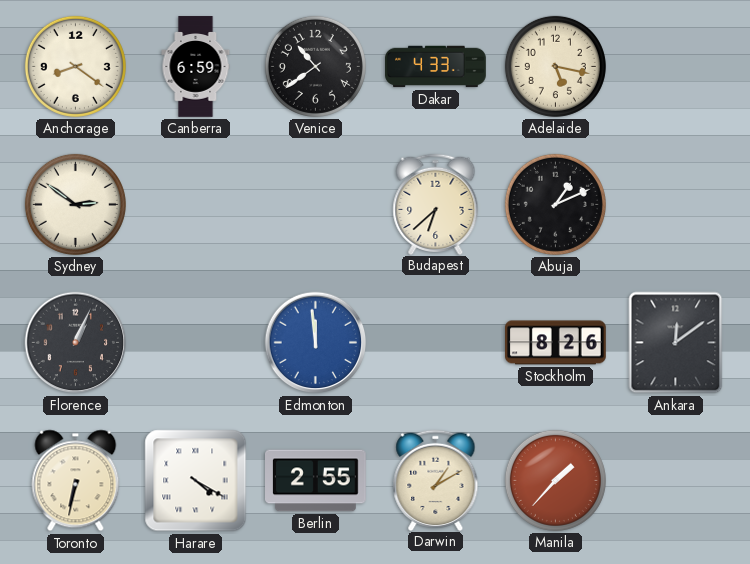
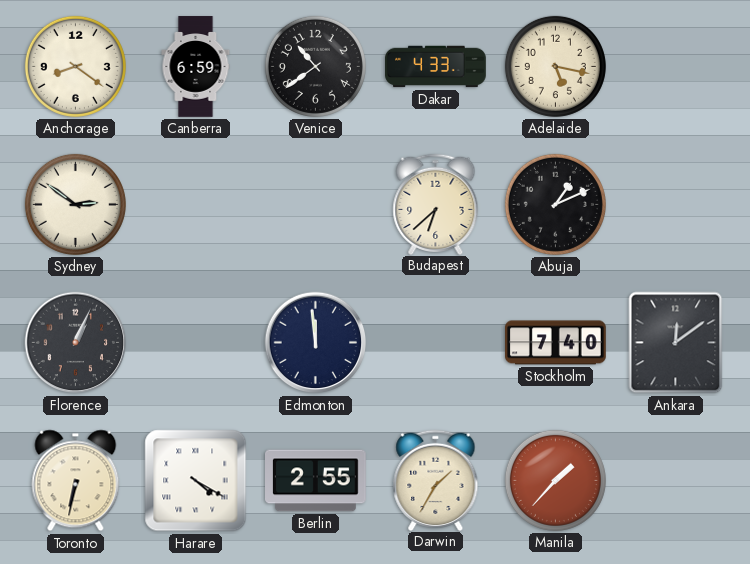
Edmonton dial: blue -> navy (316, 343)
Stockholm: 8:26 -> 7:40 (556, 343)
Darwin: 1:10 -> 1:35 (436, 480)
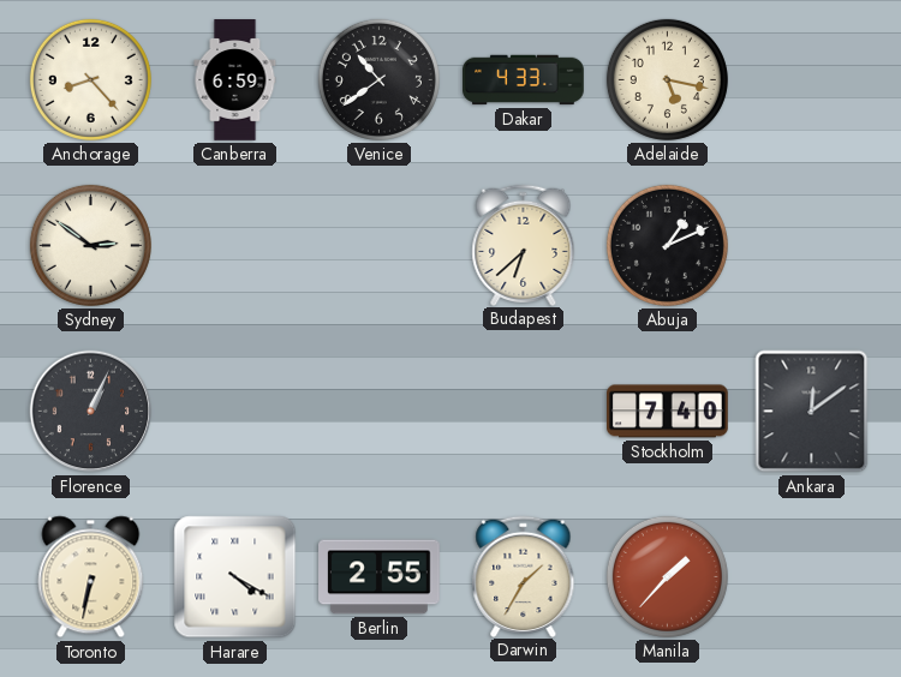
Anchorage: 8:21 -> 8:23 (90, 79)
Edmonton: 11:59 -> none (316, 343)
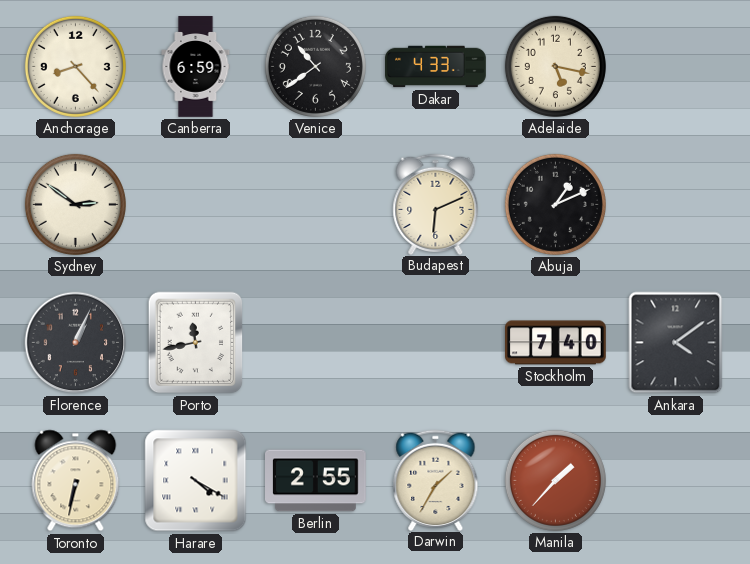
Budapest: 6:38 -> 6:11 (436, 204)
Porto: none -> 11:43 (196, 343)
Ankara: 12:09 -> 4:09 (676, 343)
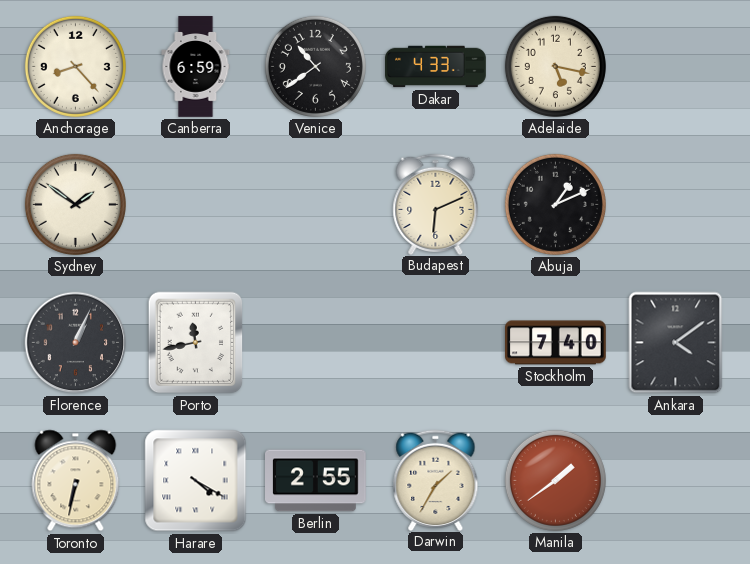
Sydney: 2:51 -> 1:51 (75, 204)
Manila: 1:37 -> 1:39 (555, 480)
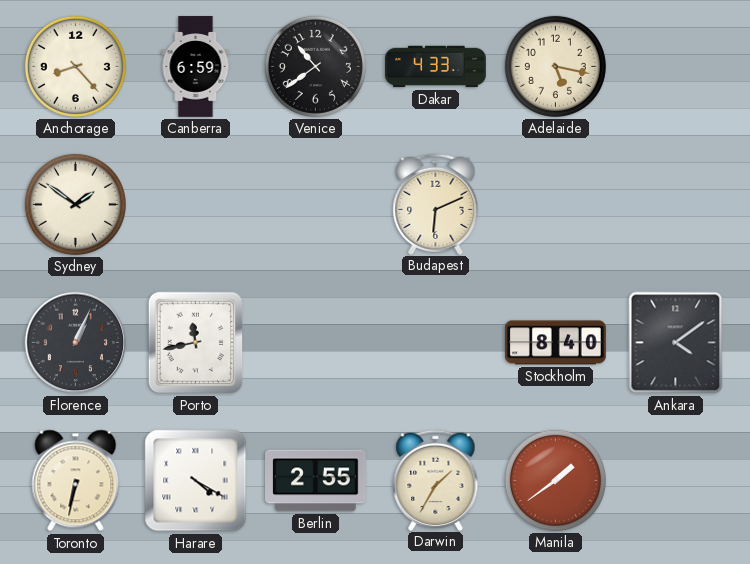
Abuja: 1:11 -> none (555, 204)
Stockholm: 7:40 -> 8:40 (556, 343)
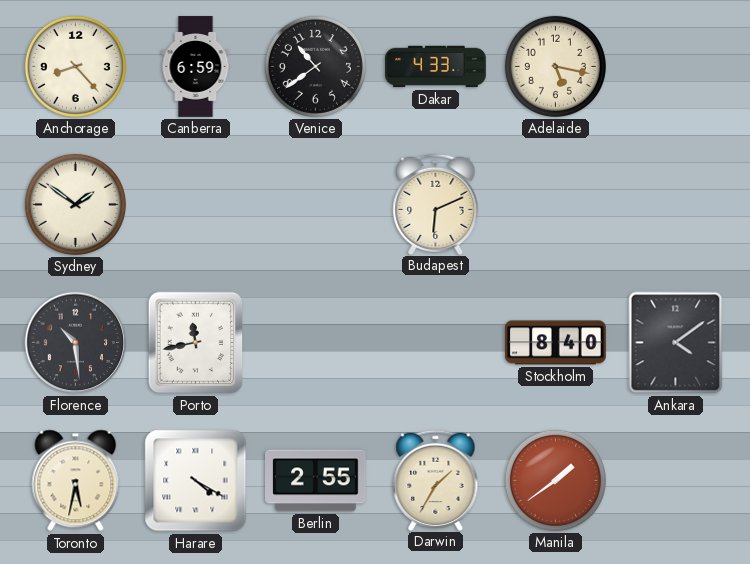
Florence: 1:04 -> 10:29 (76, 343)
Toronto: 6:32 -> 5:32 (76, 481)
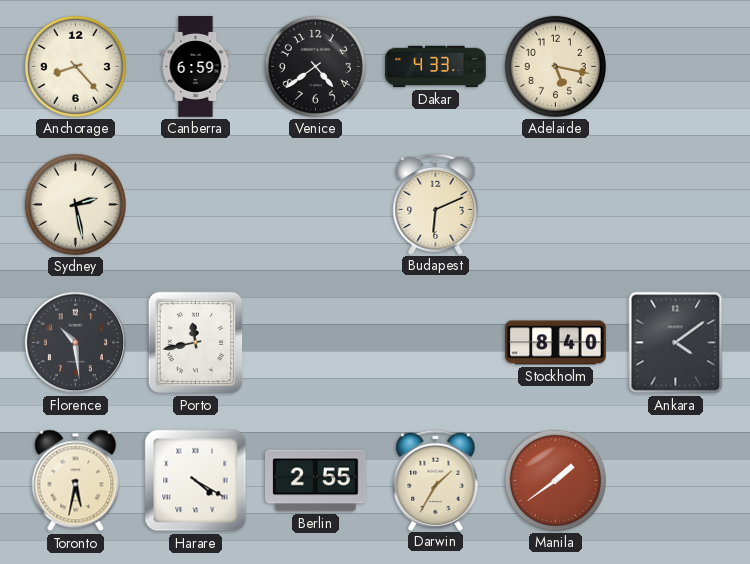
Venice: 10:39 -> 4:39 (315, 66)
Sydney: 1:51 -> 2:28 (75, 204)
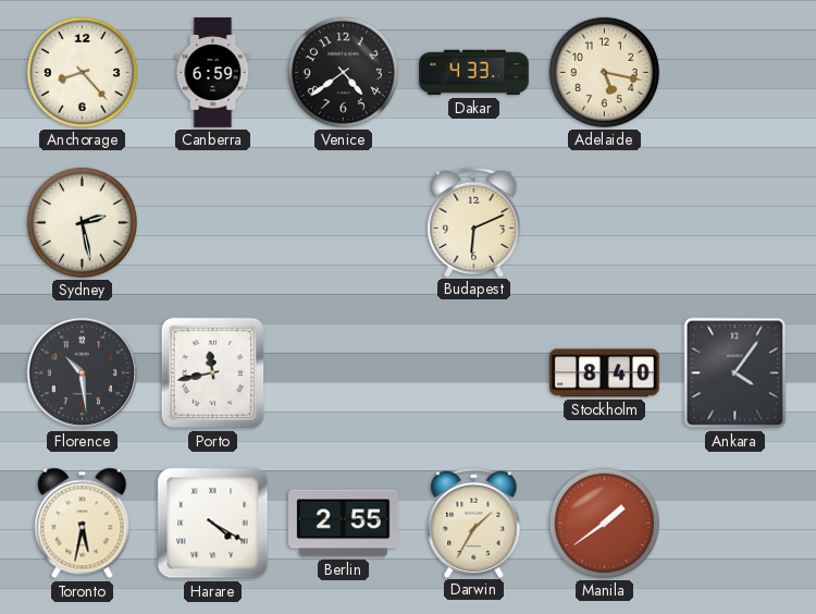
Ankara: 4:09 -> 4:06 (735, 373)
